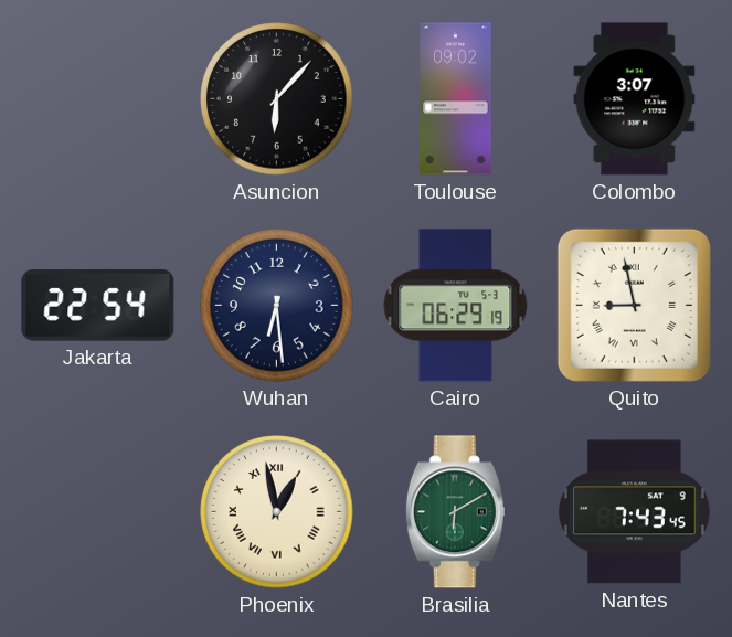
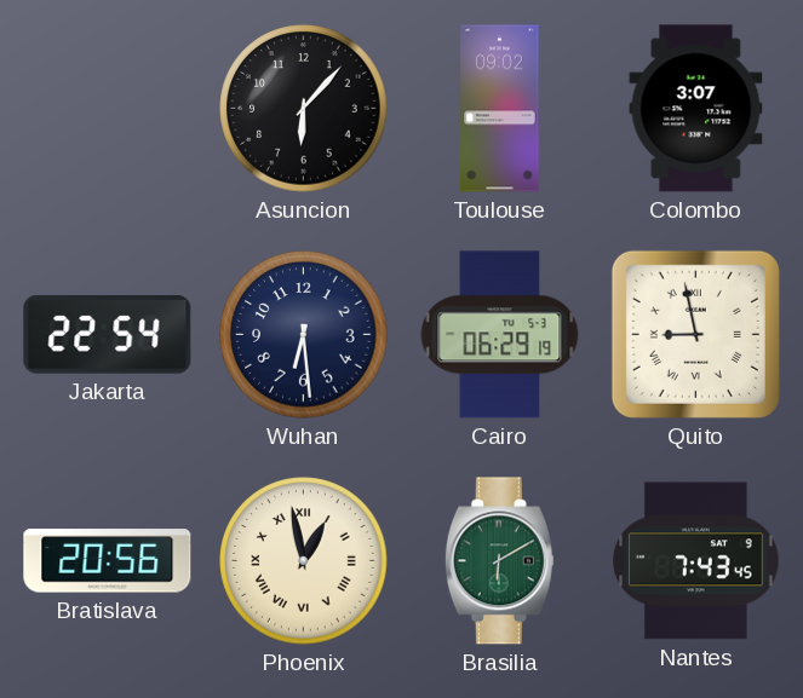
Bratislava: none -> 20:56 (108, 561)
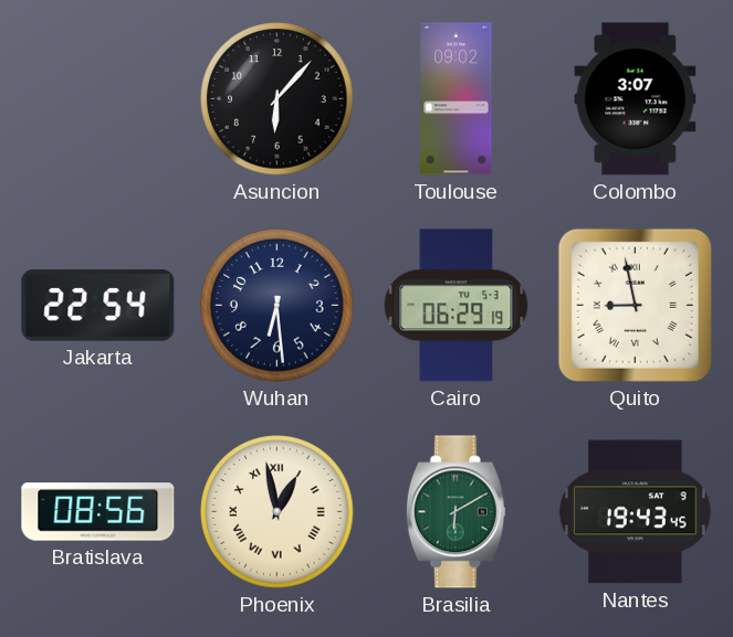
Bratislava: 20:56 -> 08:56 (98, 512)
Nantes: 7:43 -> 19:43 (636, 512)
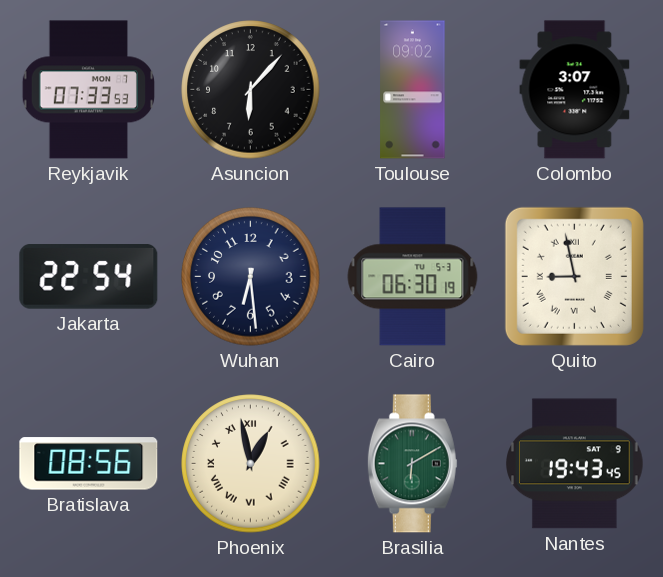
Reykjavik: none -> 07:33 (88, 90)
Cairo: 06:29 -> 06:30 (413, 277)
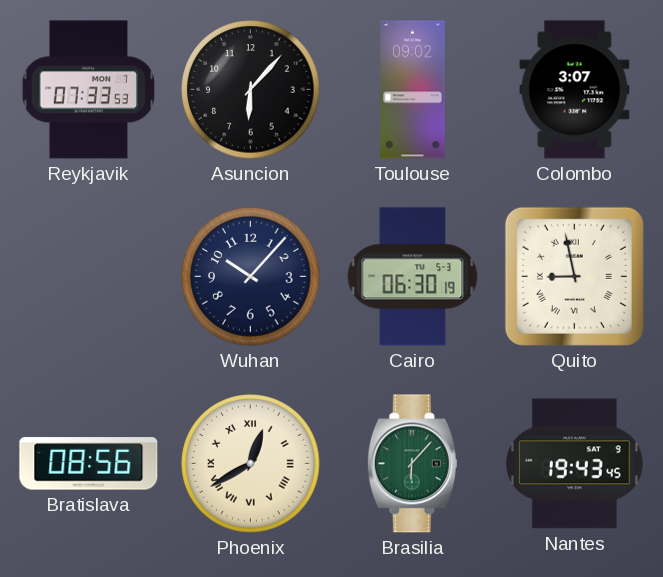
Jakarta: 22:54 -> none (89, 277)
Wuhan: 6:29 -> 10:07 (251, 277)
Phoenix: 12:58 -> 12:40 (251, 464)
Brasilia: 6:10 -> 6:07 (412, 464)
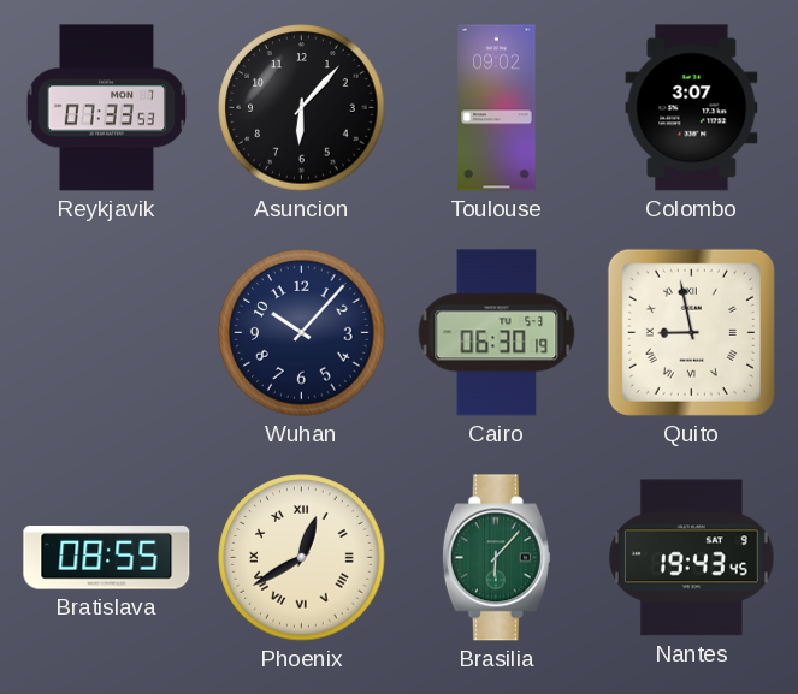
Bratislava: 08:56 -> 08:55 (107, 558)
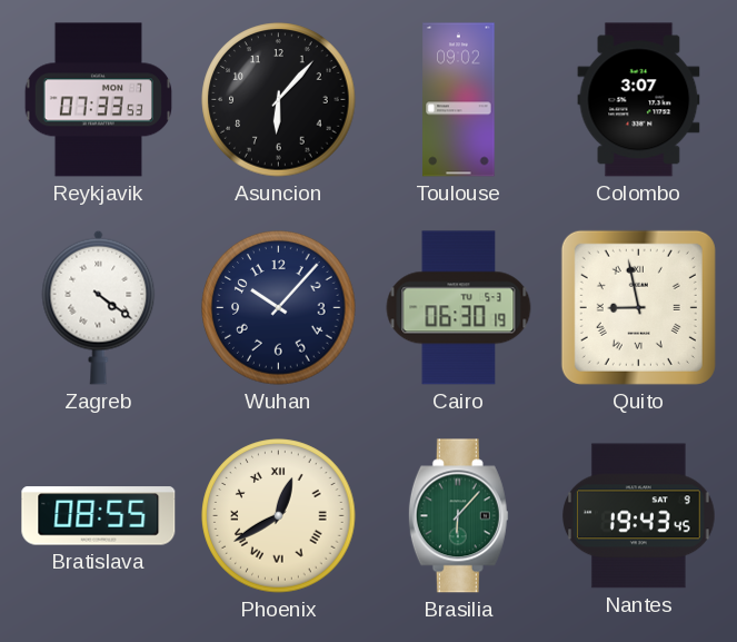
Zagreb: none -> 4:21 (99, 307)
